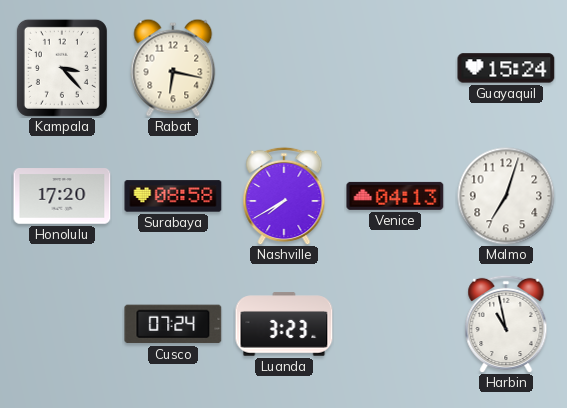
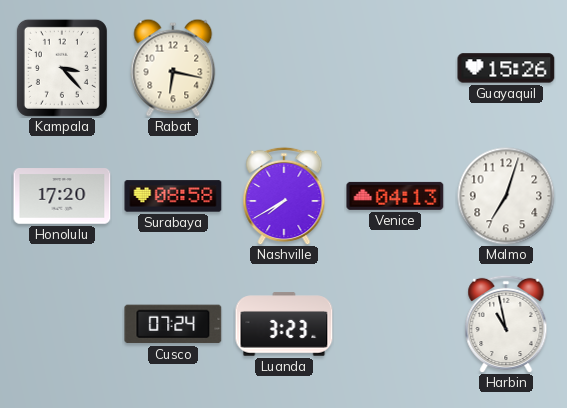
Guayaquil: 15:24 -> 15:26 (506, 68)
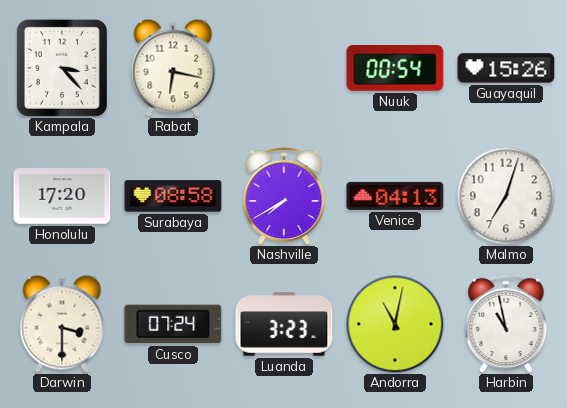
Nuuk: none -> 00:54 (395, 69)
Darwin: none -> 3:30 (62, 324)
Andorra: none -> 11:02 (395, 324)
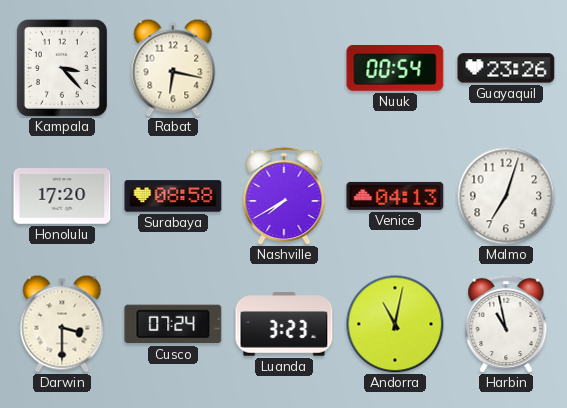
Guayaquil: 15:26 -> 23:26 (506, 68)
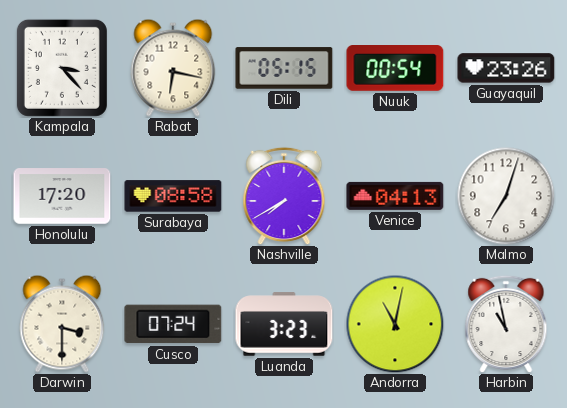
Dili: none -> 05:15 (284, 68)
